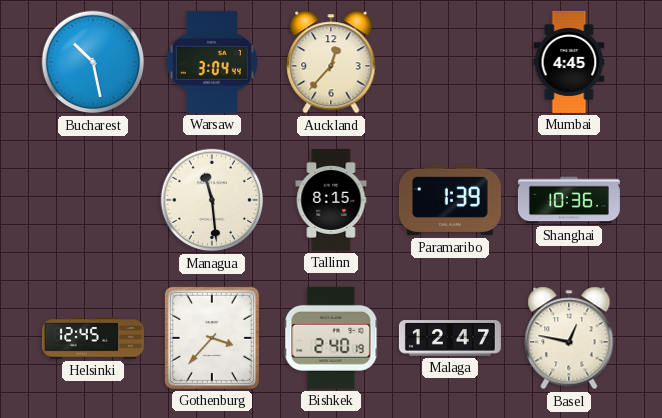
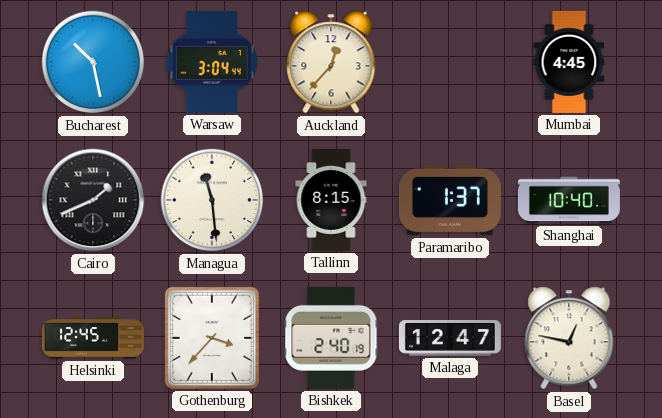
Cairo: none -> 1:41 (93, 200)
Paramaribo: 1:39 -> 1:37 (450, 200)
Shanghai: 10:36 -> 10:40 (569, 200)
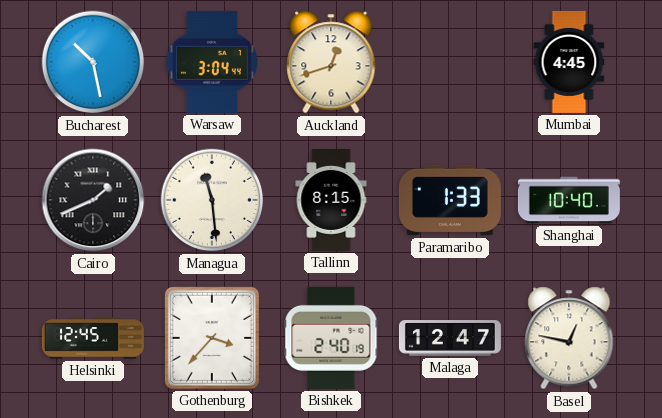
Auckland: 12:37 -> 12:42 (331, 62)
Paramaribo: 1:37 -> 1:33 (450, 200)
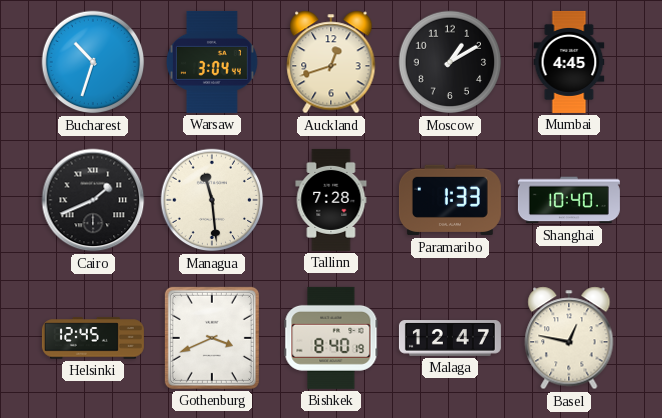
Bucharest: 10:28 -> 10:33 (93, 62)
Moscow: none -> 1:10 (450, 62)
Tallinn: 8:15 -> 7:28 (331, 200)
Gothenburg: 3:37 -> 3:41 (212, 338)
Bishkek: 2:40 -> 8:40 (331, 338)
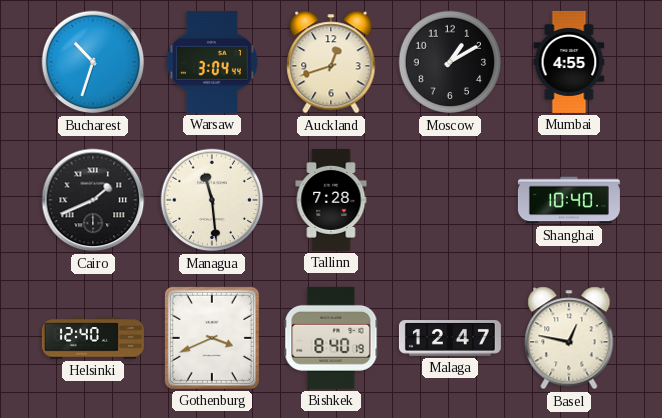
Mumbai: 4:45 -> 4:55 (569, 62)
Paramaribo: 1:33 -> none (450, 200)
Helsinki: 12:45 -> 12:40 (93, 338)
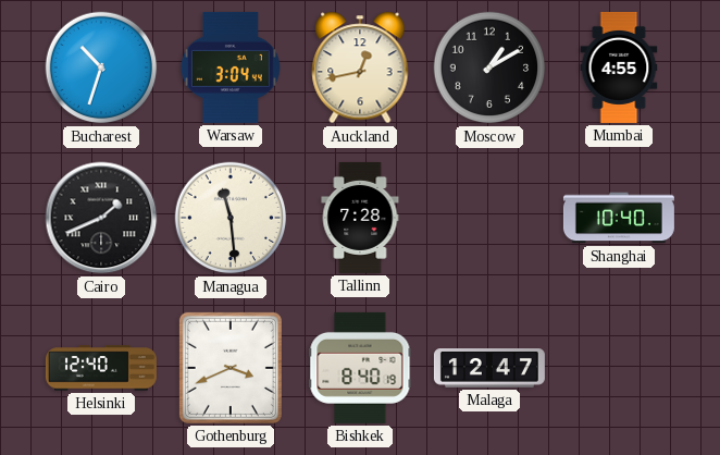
Auckland: 12:42 -> 12:43 (360, 67)
Basel: 12:47 -> none (569, 338)
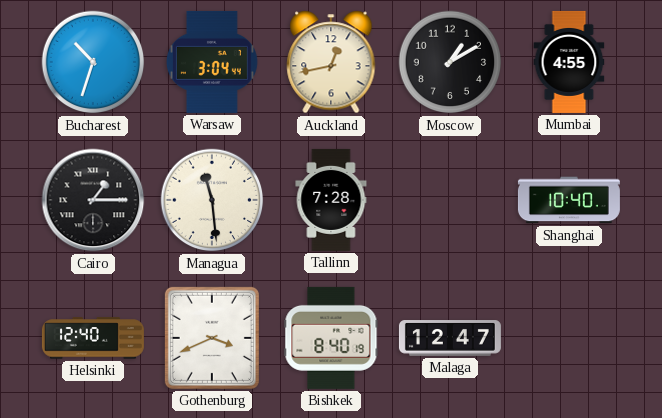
Cairo: 1:41 -> 1:15 (93, 200)
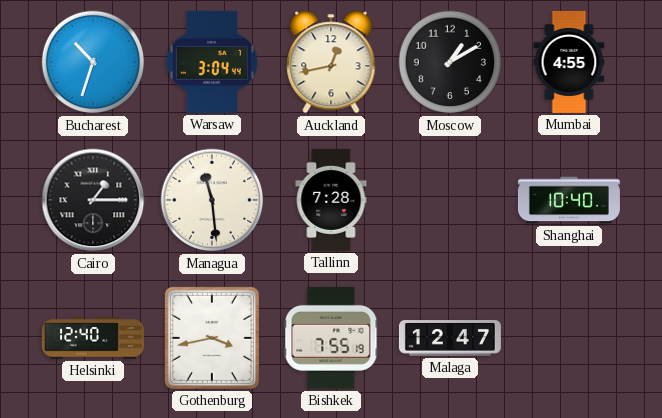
Gothenburg: 3:41 -> 3:43 (212, 338)
Bishkek: 8:40 -> 7:55 (331, 338)
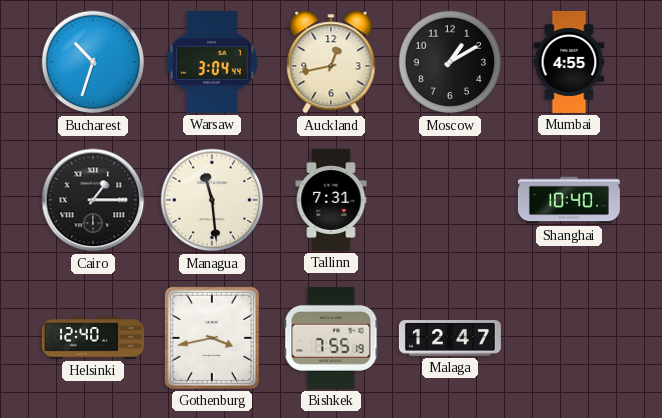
Tallinn: 7:28 -> 7:31 (331, 200)
